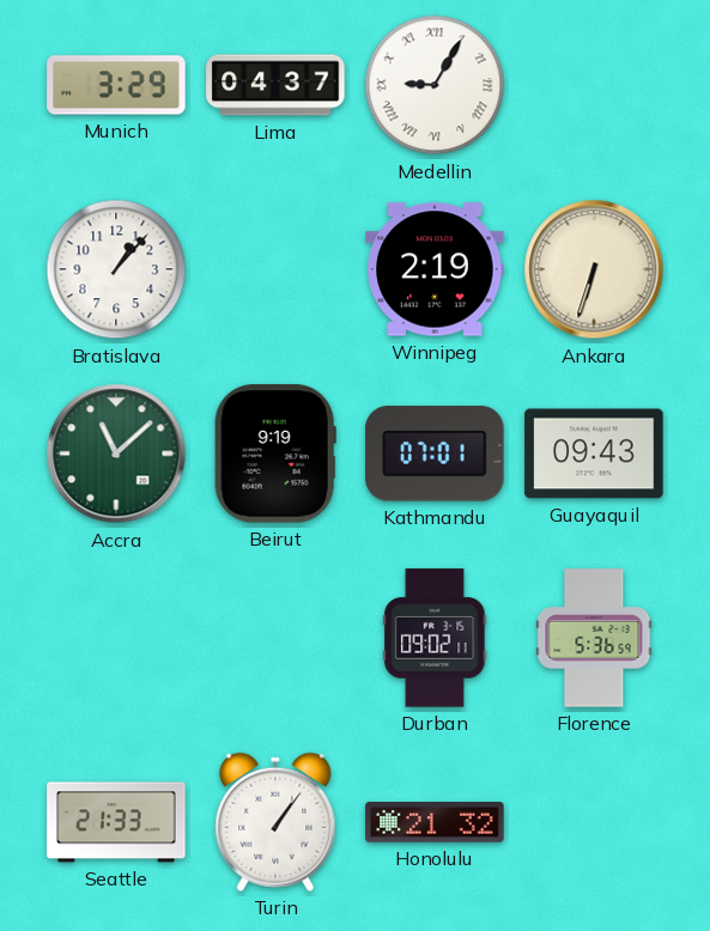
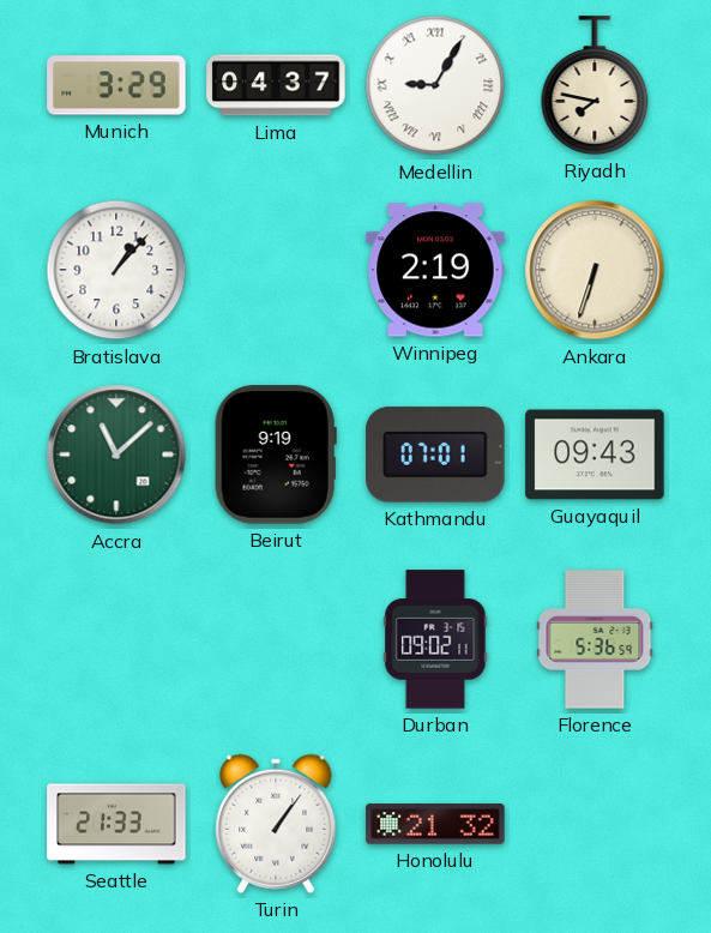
Riyadh: none -> 7:47 (595, 85)
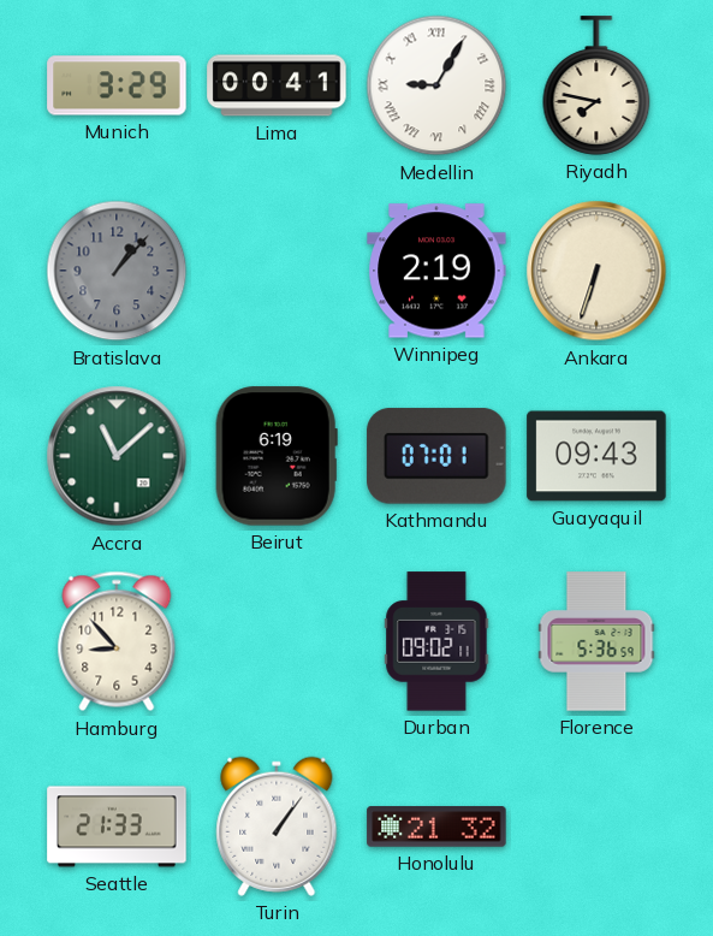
Lima: 04:37 -> 00:41 (277, 85)
Bratislava dial: white -> grey (117, 271)
Beirut: 9:19 -> 6:19 (277, 456)
Hamburg: none -> 8:53 (117, 641)
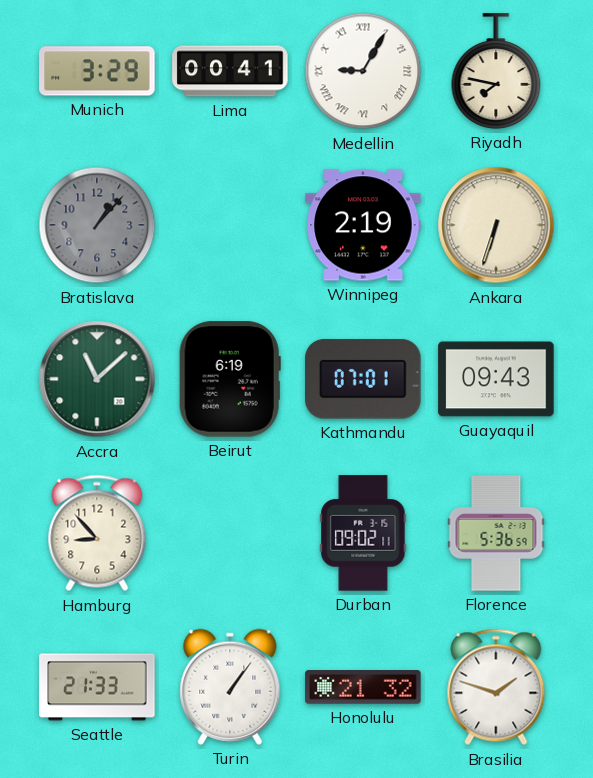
Brasilia: none -> 1:48 (496, 687)
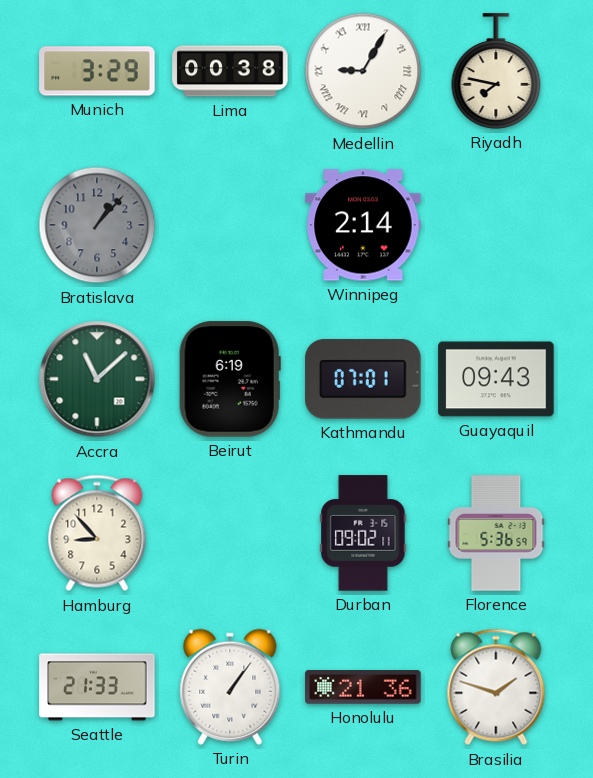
Lima: 00:41 -> 00:38 (230, 71)
Winnipeg: 2:19 -> 2:14 (363, 225)
Ankara: 6:33 -> none (496, 225)
Honolulu: 21:32 -> 21:36 (363, 687)
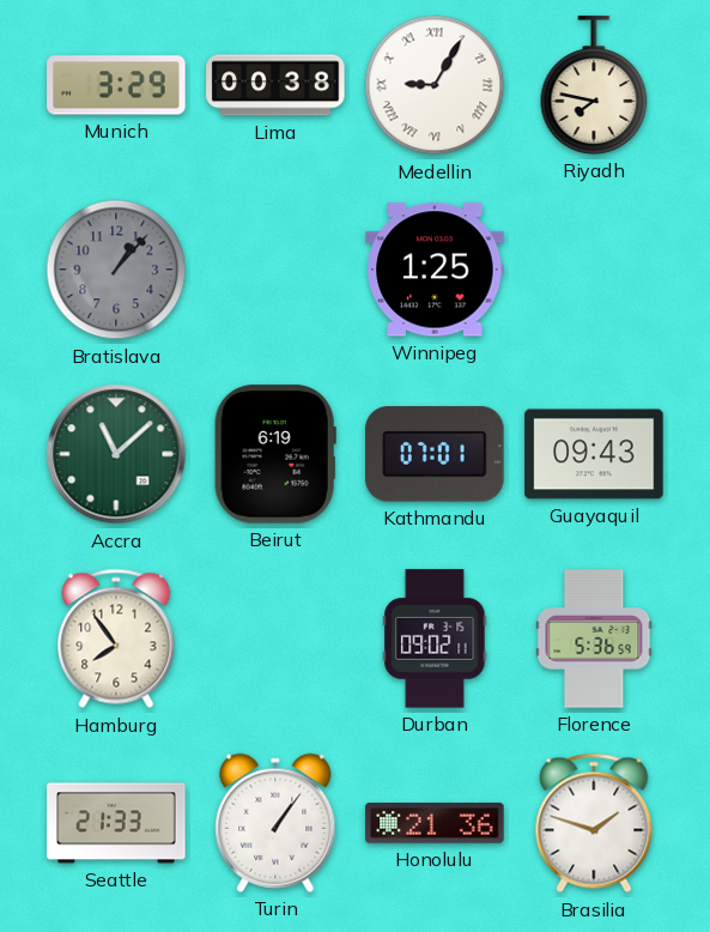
Winnipeg: 2:14 -> 1:25 (435, 270)
Hamburg: 8:53 -> 7:54 (116, 639)
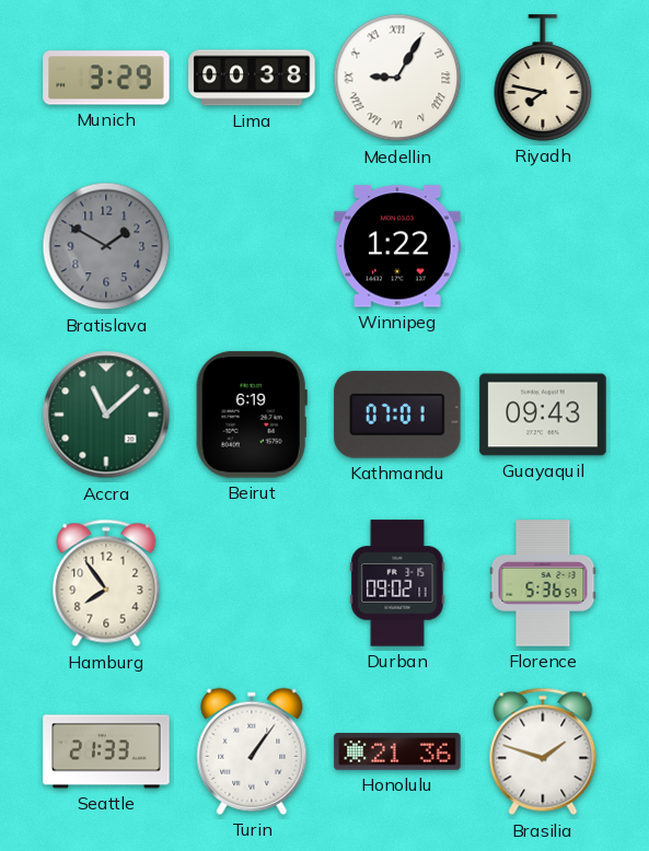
Bratislava: 1:07 -> 1:50 (106, 246)
Winnipeg: 1:25 -> 1:22 (397, 246)
